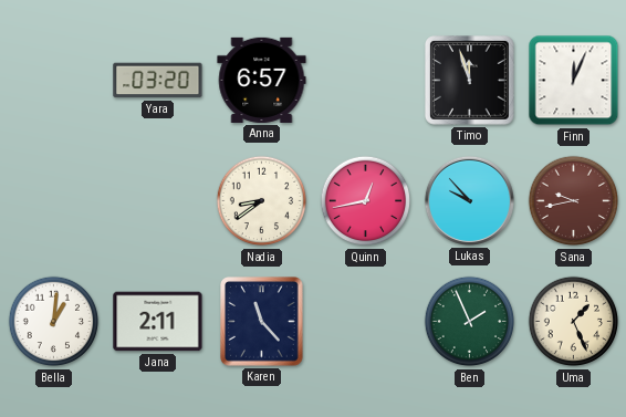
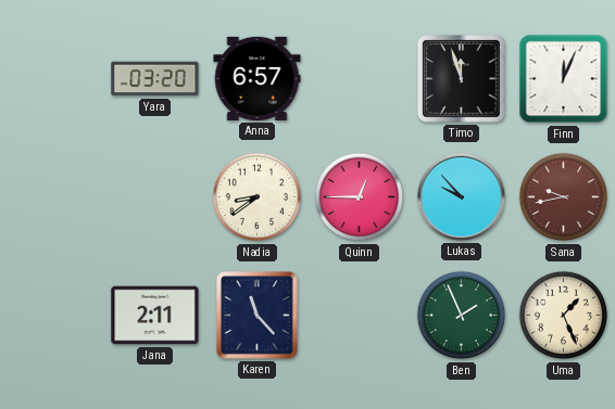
Quinn: 12:43 -> 12:45 (360, 197)
Bella: 1:01 -> none (54, 322)
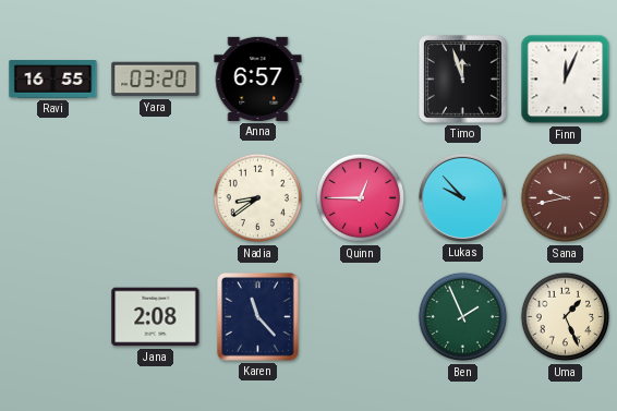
Ravi: none -> 16:55 (53, 80)
Jana: 2:11 -> 2:08 (156, 317)
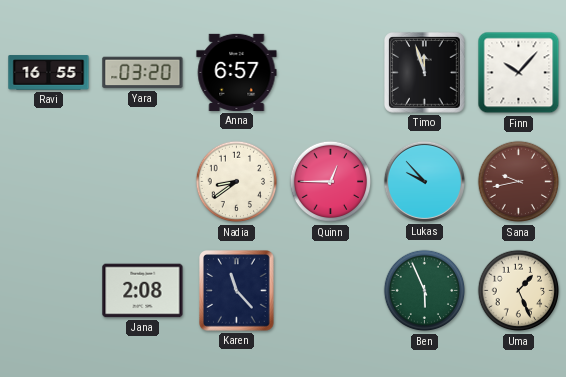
Finn: 12:04 -> 10:07 (519, 73)
Ben: 1:56 -> 5:56 (425, 291)
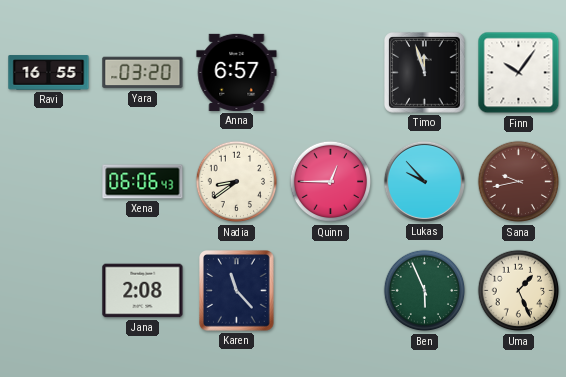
Finn: 10:07 -> 10:06 (519, 73)
Xena: none -> 06:06 (143, 182)
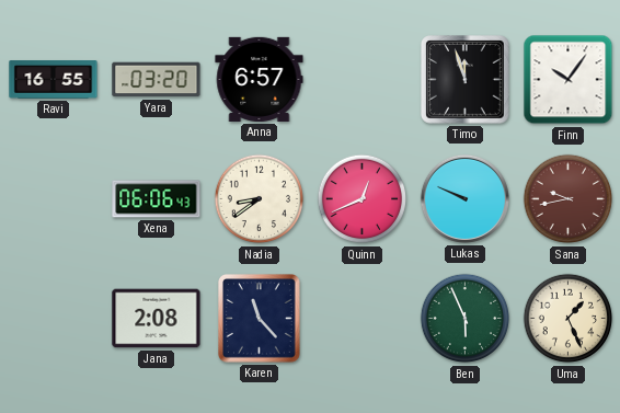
Quinn: 12:45 -> 12:41 (363, 199)
Lukas: 9:53 -> 9:49 (464, 198)
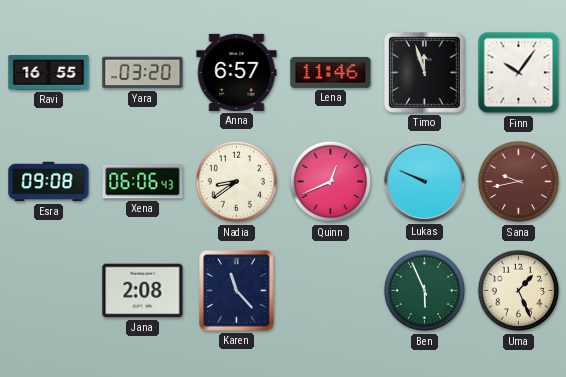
Lena: none -> 11:46 (331, 72)
Esra: none -> 09:08 (49, 182)
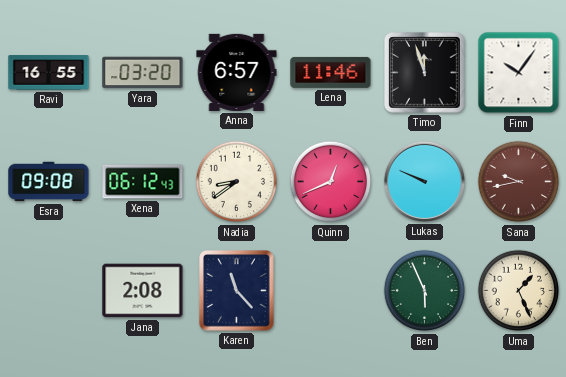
Xena: 06:06 -> 06:12 (143, 182)
